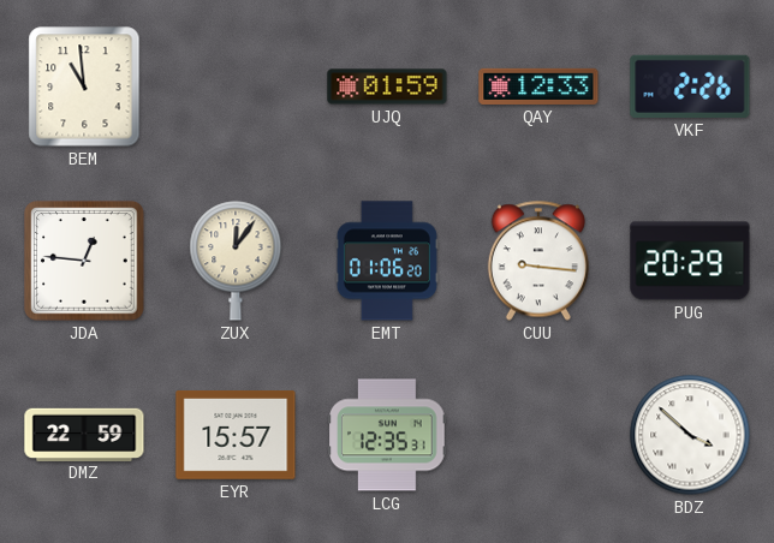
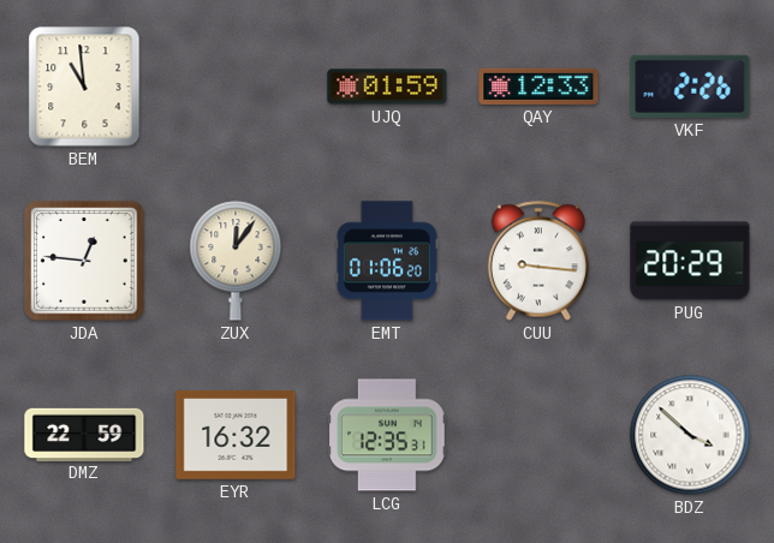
EYR: 15:57 -> 16:32 (236, 436)
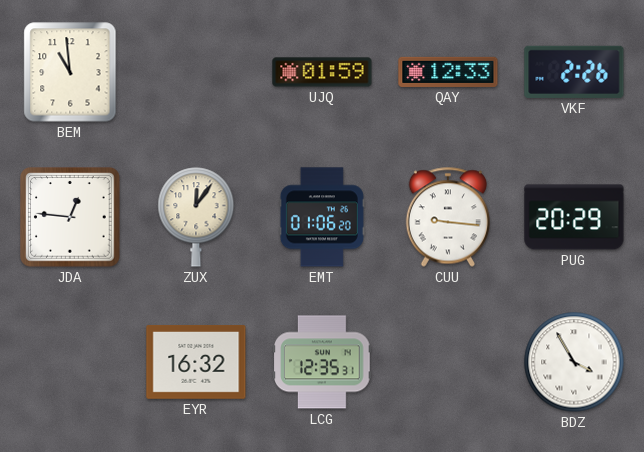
DMZ: 22:59 -> none (84, 434)
BDZ: 3:52 -> 3:55 (574, 362)
